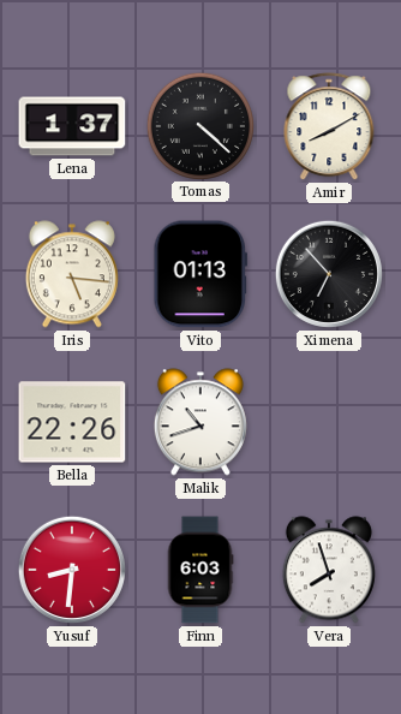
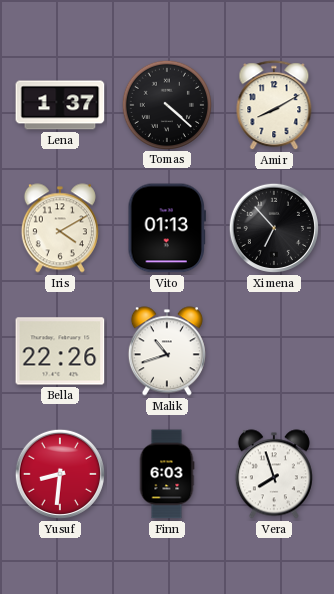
Iris: 5:16 -> 4:10 (60, 228)
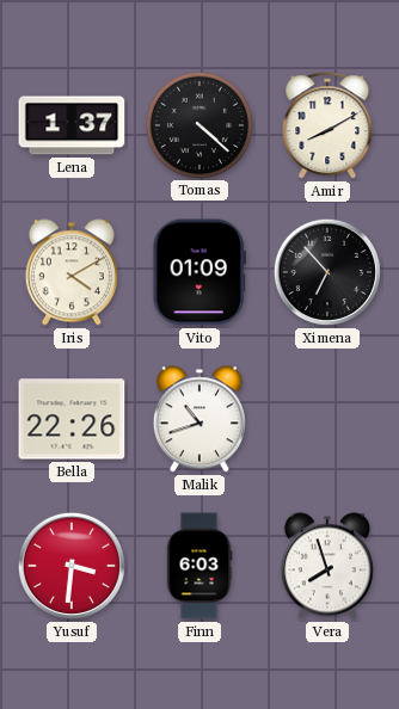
Vito: 01:13 -> 01:09 (198, 272)
Yusuf: 8:31 -> 3:31 (72, 566)
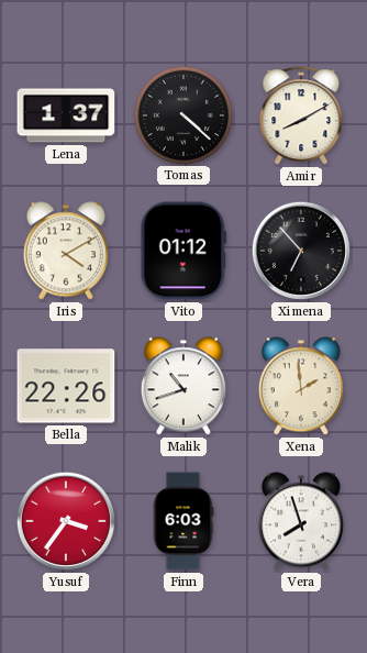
Vito: 01:09 -> 01:12 (182, 251)
Xena: none -> 1:59 (301, 386)
Yusuf: 3:31 -> 3:36 (66, 521)
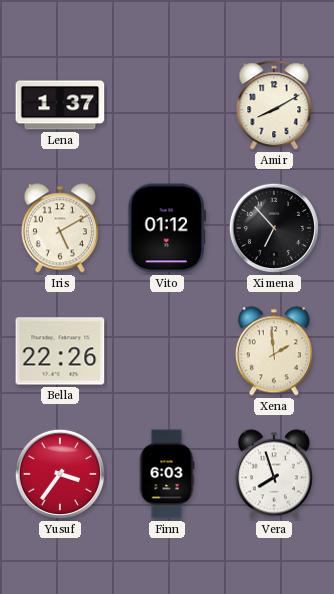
Tomas: 4:22 -> none (182, 114)
Iris: 4:10 -> 5:10 (60, 228)
Malik: 10:42 -> none (183, 386)
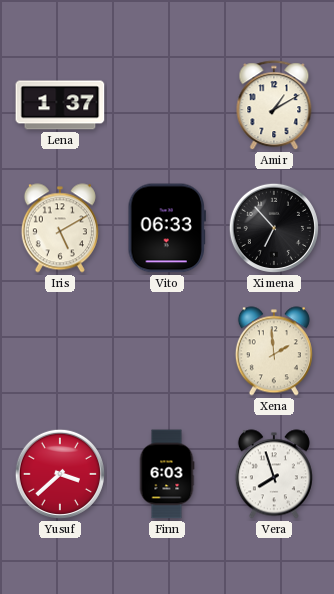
Amir: 8:10 -> 1:10 (274, 106)
Vito: 01:12 -> 06:33 (166, 228)
Bella: 22:26 -> none (60, 351)
Yusuf: 3:36 -> 3:38 (60, 474)
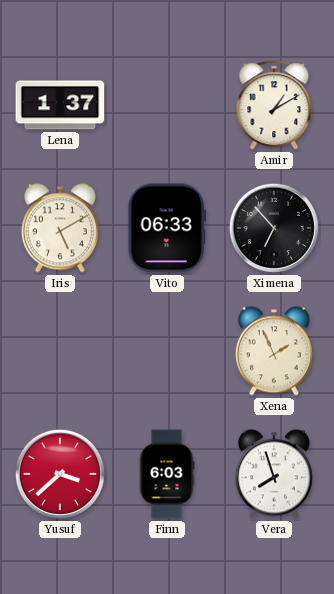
Xena: 1:59 -> 1:56 (274, 351)
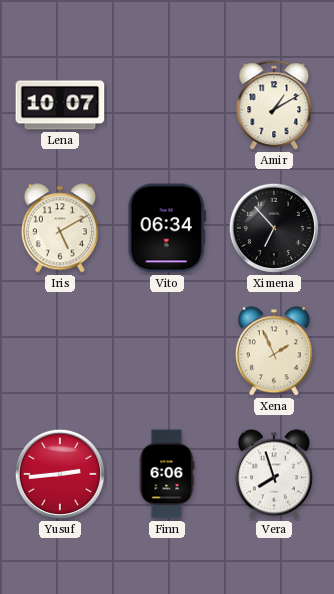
Lena: 1:37 -> 10:07 (60, 105)
Vito: 06:33 -> 06:34 (166, 228)
Yusuf: 3:38 -> 2:44 (60, 474)
Finn: 6:03 -> 6:06 (167, 474)
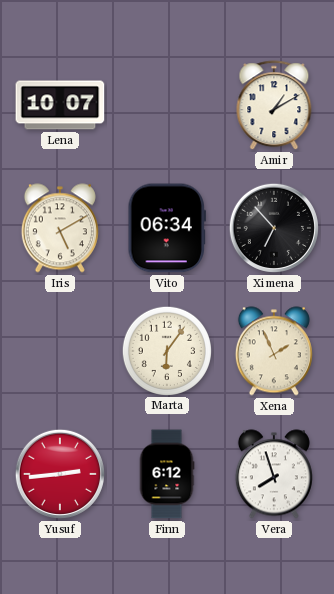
Marta: none -> 6:06 (166, 350)
Finn: 6:06 -> 6:12 (167, 474)
